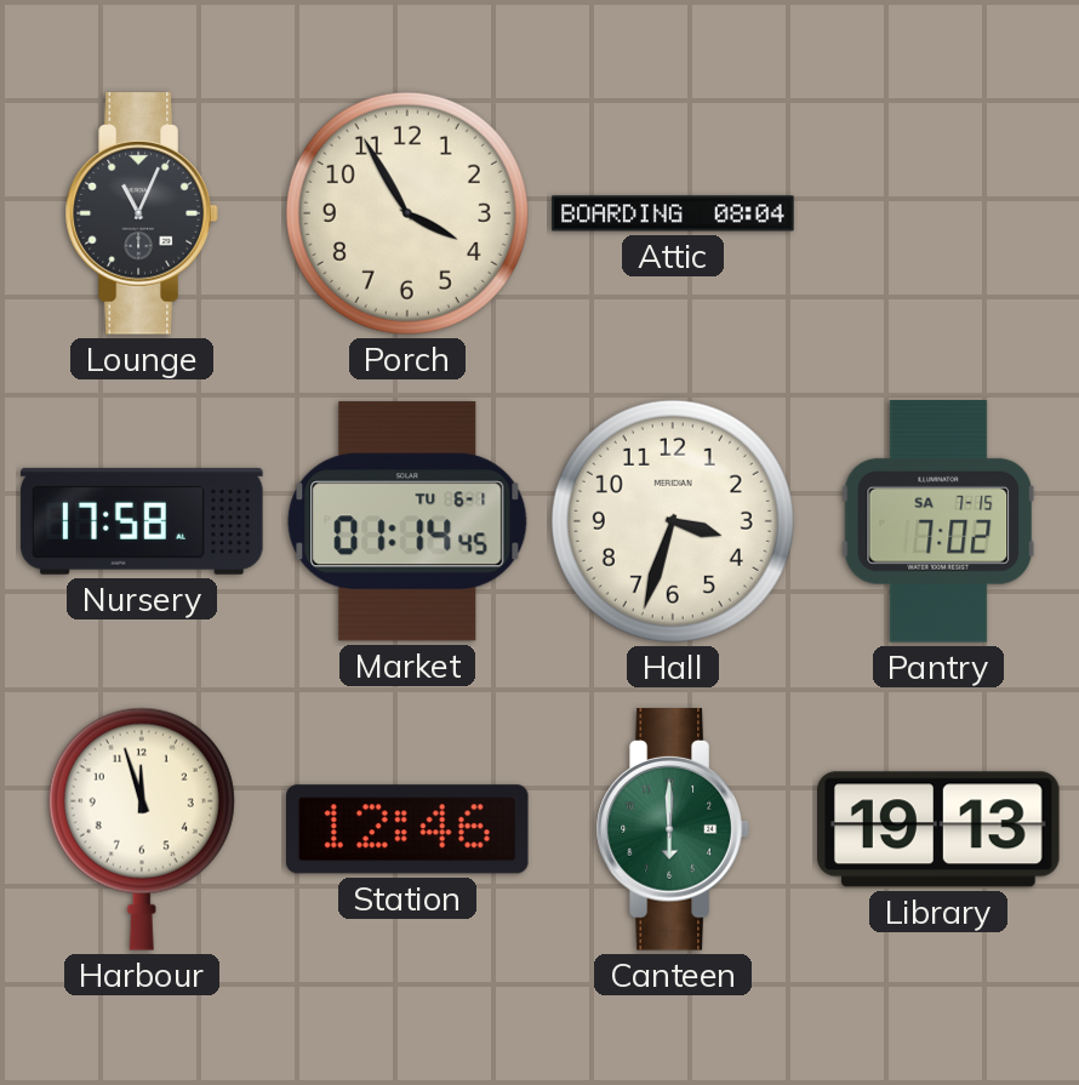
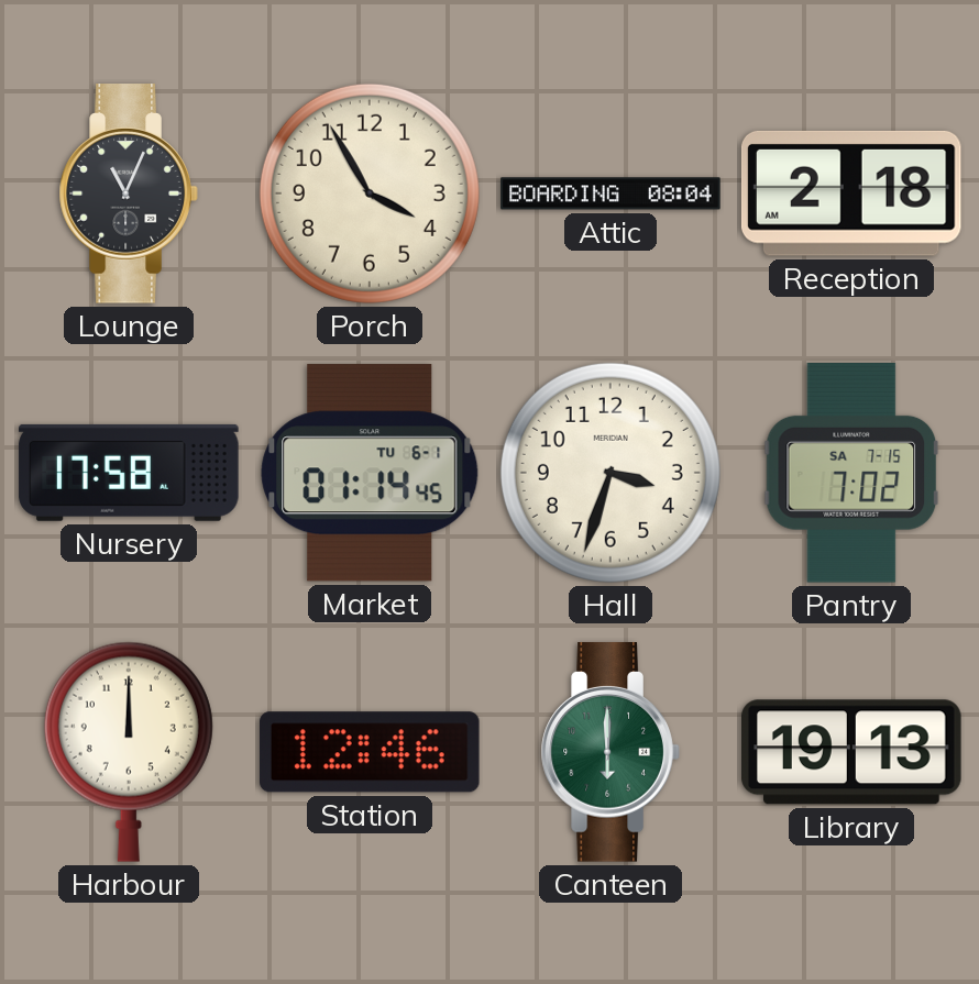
Reception: none -> 2:18 (851, 194)
Harbour: 11:57 -> 12:00 (129, 752)
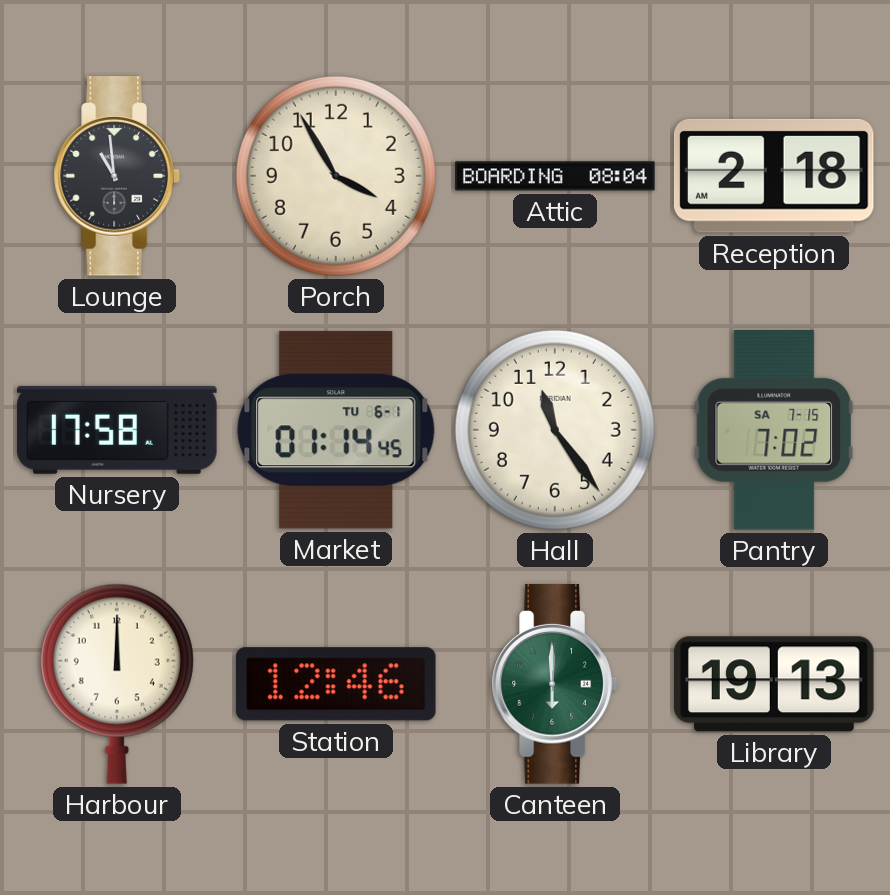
Lounge: 11:04 -> 10:59 (117, 176)
Hall: 3:33 -> 11:24 (555, 430)
